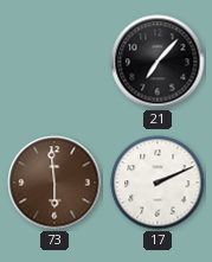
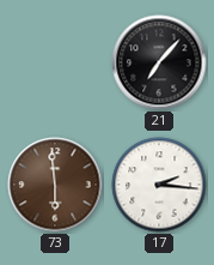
17: 2:11 -> 2:16 (159, 185)
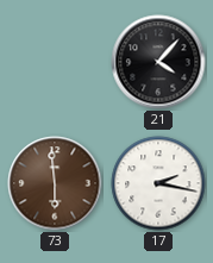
21: 7:07 -> 4:07 (158, 62)
17: 2:16 -> 2:17 (158, 183)
